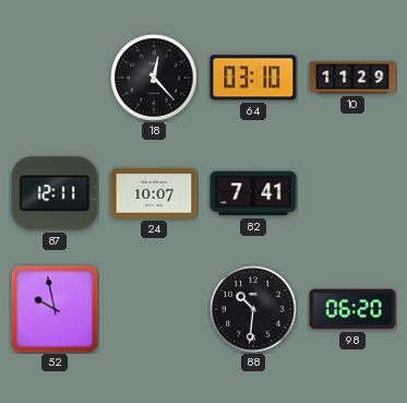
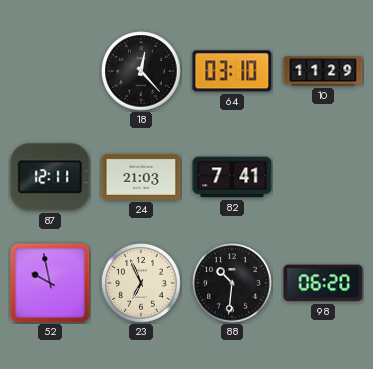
24: 10:07 -> 21:03 (141, 177)
23: none -> 6:56 (141, 283)
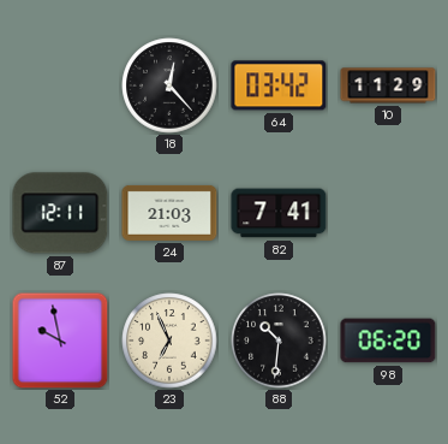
64: 03:10 -> 03:42 (279, 85)
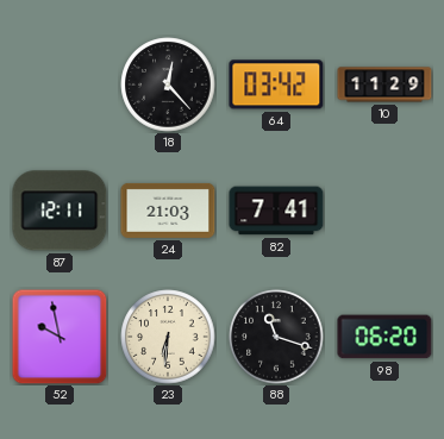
23: 6:56 -> 6:31 (168, 337)
88: 10:31 -> 11:18 (276, 337)
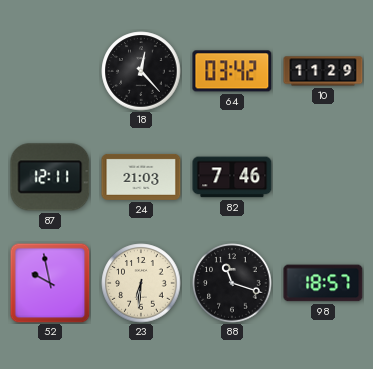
82: 7:41 -> 7:46 (232, 177)
98: 06:20 -> 18:57 (323, 283)
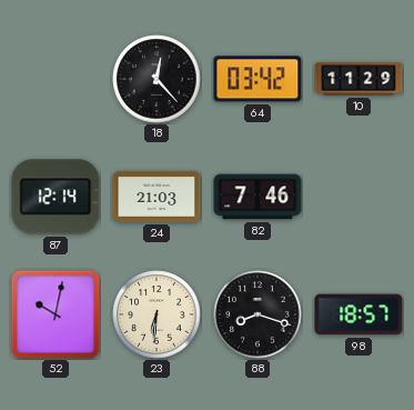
87: 12:11 -> 12:14 (55, 197)
52: 9:58 -> 10:02 (55, 314)
88: 11:18 -> 8:18 (258, 314)
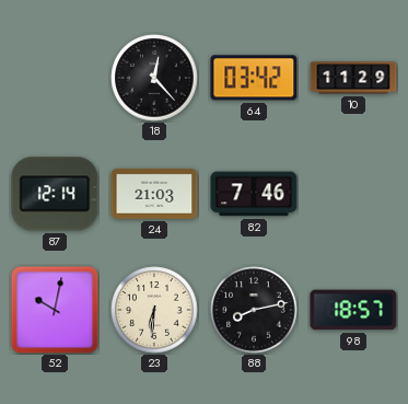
88: 8:18 -> 8:13 (254, 310)
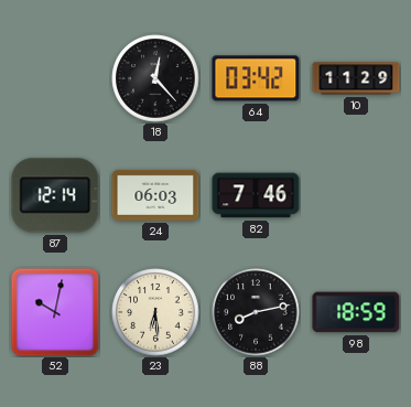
24: 21:03 -> 06:03 (155, 195)
23: 6:31 -> 6:29 (155, 312)
98: 18:57 -> 18:59 (356, 312)
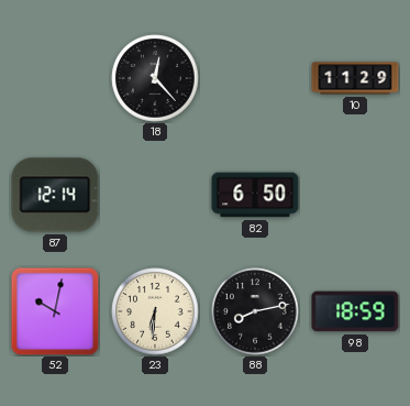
64: 03:42 -> none (256, 78)
24: 06:03 -> none (155, 195)
82: 7:46 -> 6:50 (255, 195)
23: 6:29 -> 6:31 (155, 311)
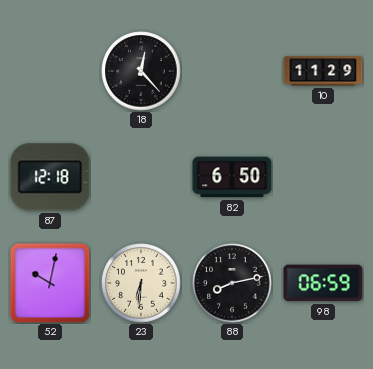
87: 12:14 -> 12:18 (50, 177)
98: 18:59 -> 06:59 (323, 283)
